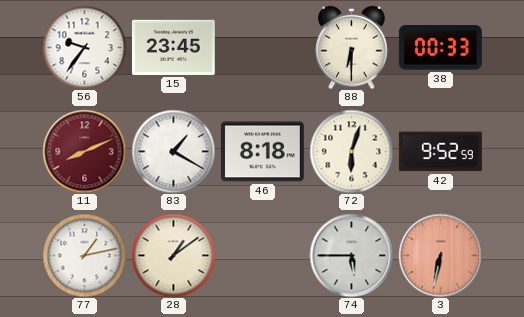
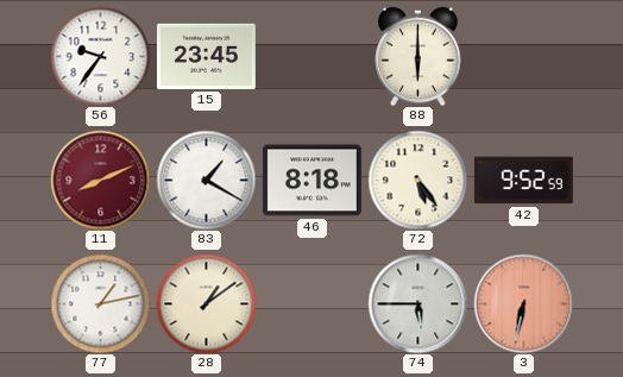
88: 6:30 -> 6:00 (419, 56)
38: 00:33 -> none (440, 48)
72: 6:03 -> 5:24 (417, 180)
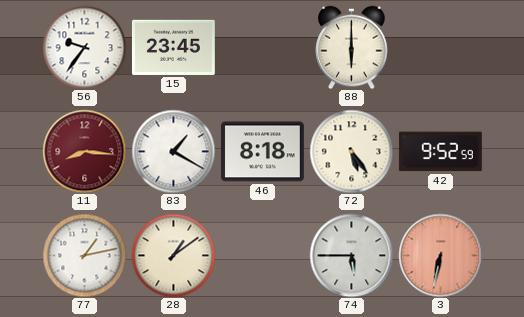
11: 8:11 -> 8:16 (84, 151)
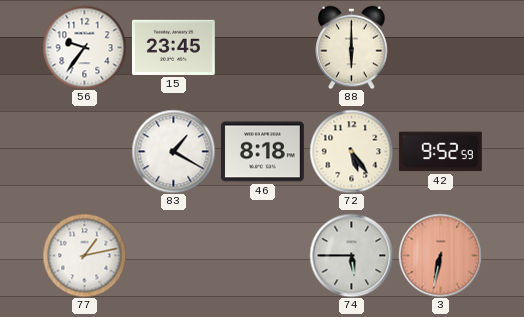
11: 8:16 -> none (84, 151)
28: 1:09 -> none (173, 255)
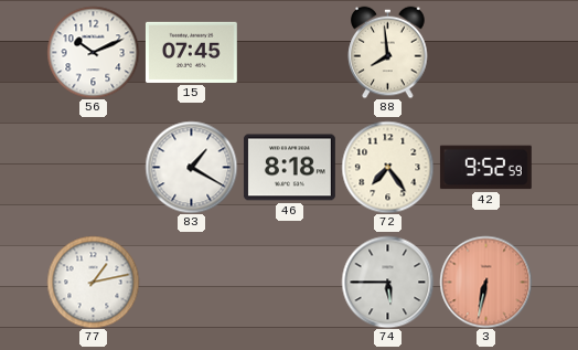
56: 9:36 -> 10:11 (93, 52)
15: 23:45 -> 07:45 (191, 52)
88: 6:00 -> 7:59 (388, 52)
72: 5:24 -> 7:24 (387, 167)
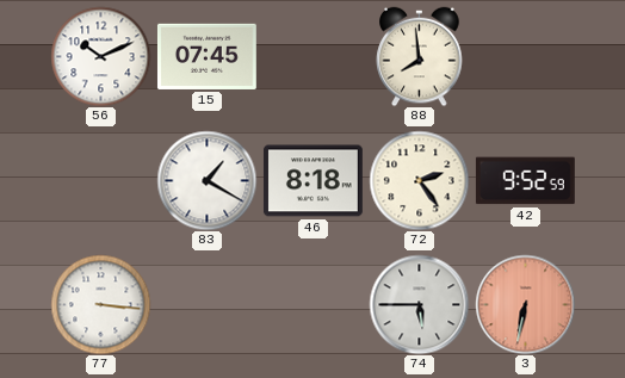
72: 7:24 -> 2:24 (419, 180)
77: 1:13 -> 3:16 (100, 304)
